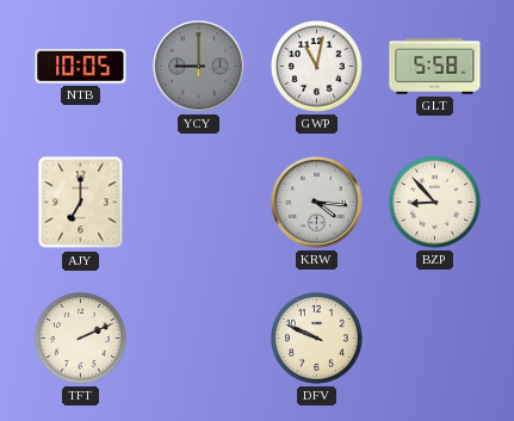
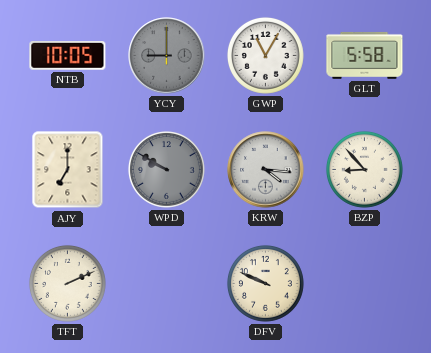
GWP: 11:02 -> 11:05 (265, 55)
WPD: none -> 9:50 (166, 169)
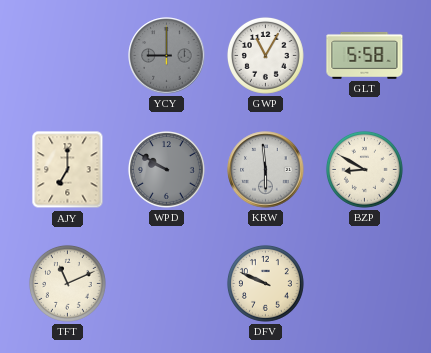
NTB: 10:05 -> none (68, 56)
KRW: 4:16 -> 5:59 (266, 170)
BZP: 8:53 -> 8:50 (364, 169)
TFT: 2:11 -> 11:11 (67, 283)
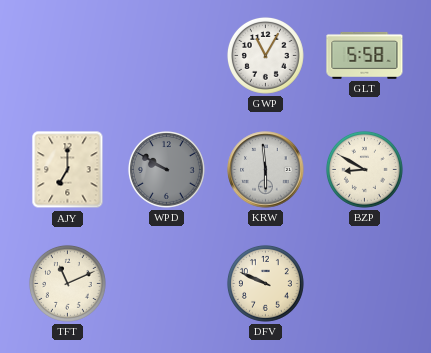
YCY: 9:00 -> none (167, 56)
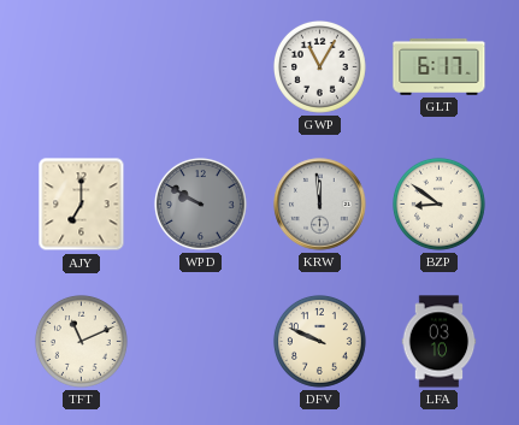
GLT: 5:58 -> 6:17 (440, 66)
KRW: 5:59 -> 11:59 (320, 205)
BZP: 8:50 -> 8:51 (438, 203)
LFA: none -> 03:10 (440, 342)
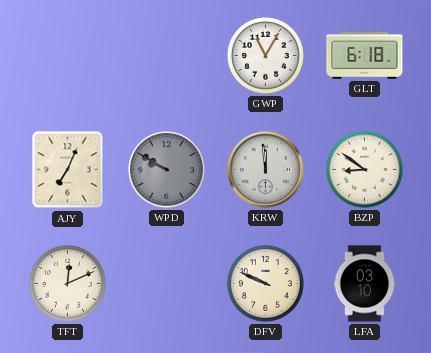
GLT: 6:17 -> 6:18 (365, 55)
AJY: 7:00 -> 7:04 (68, 170)
TFT: 11:11 -> 12:11 (67, 283)
